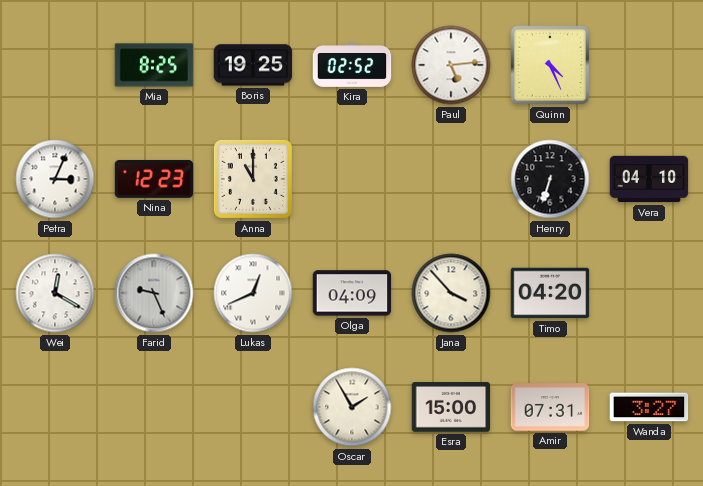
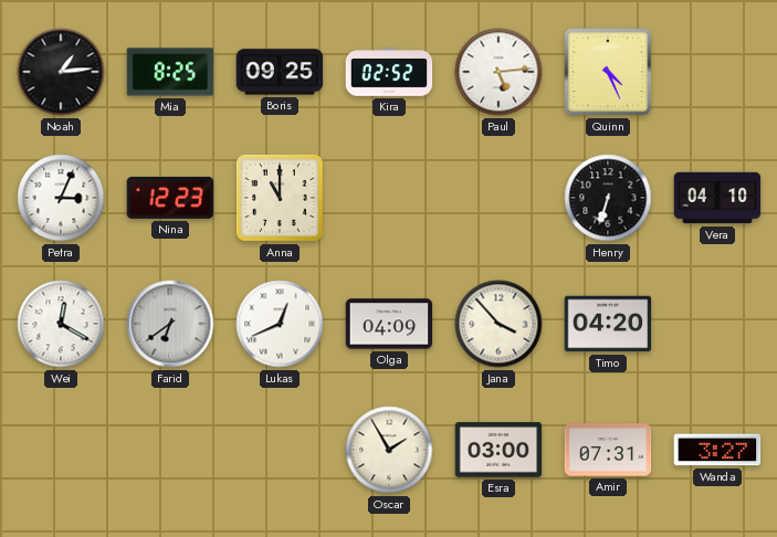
Noah: none -> 1:14 (61, 72)
Boris: 19:25 -> 09:25 (280, 72)
Farid: 9:26 -> 6:39 (170, 324)
Esra: 15:00 -> 03:00 (498, 450)
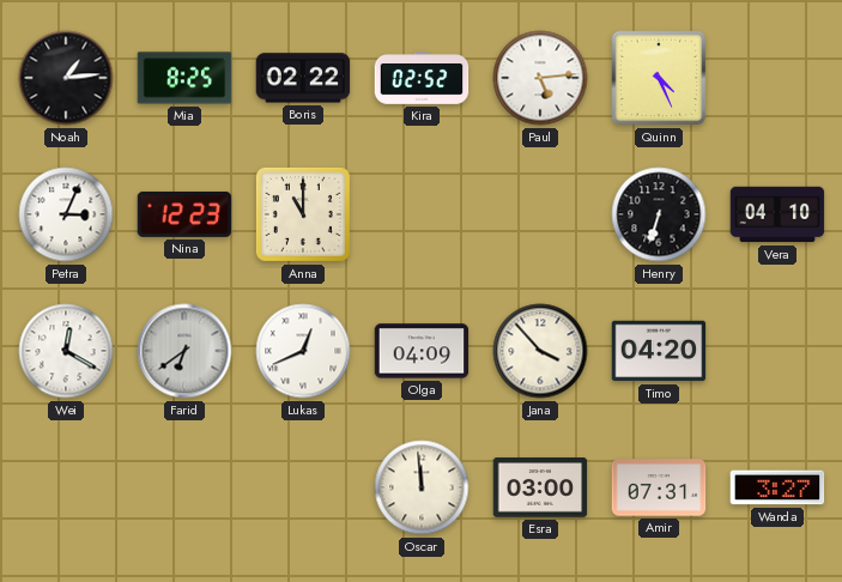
Boris: 09:25 -> 02:22 (303, 78)
Oscar: 1:55 -> 11:59 (422, 487)
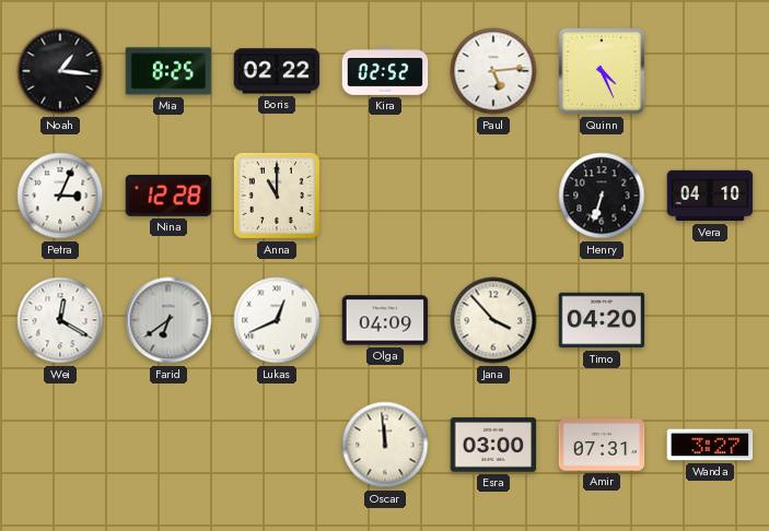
Noah: 1:14 -> 1:16 (60, 71)
Nina: 12:23 -> 12:28 (168, 196)
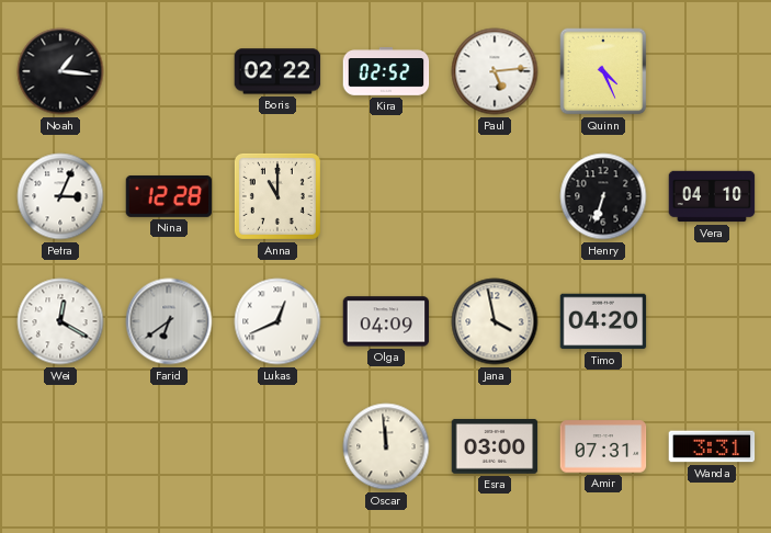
Mia: 8:25 -> none (168, 71)
Jana: 3:53 -> 3:58 (495, 321)
Wanda: 3:27 -> 3:31 (712, 446)
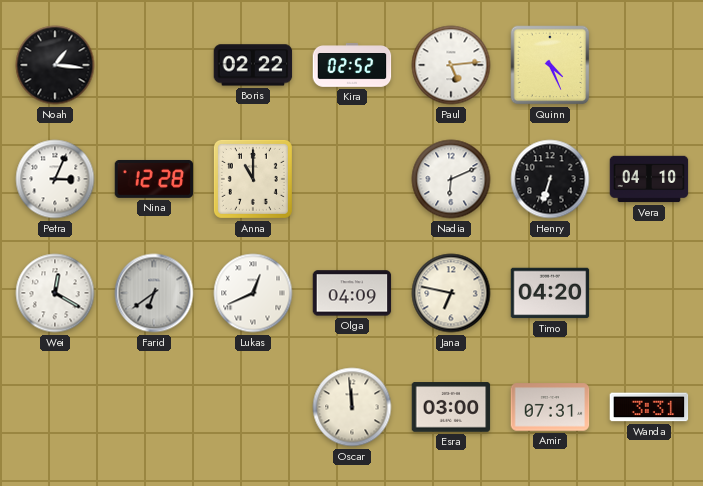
Nadia: none -> 6:11 (451, 179)
Jana: 3:58 -> 6:47 (451, 293)
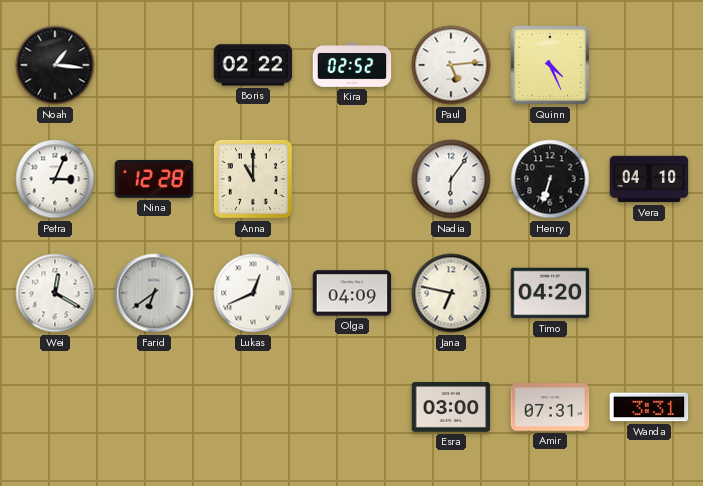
Nadia: 6:11 -> 6:06 (451, 179)
Oscar: 11:59 -> none (352, 407)
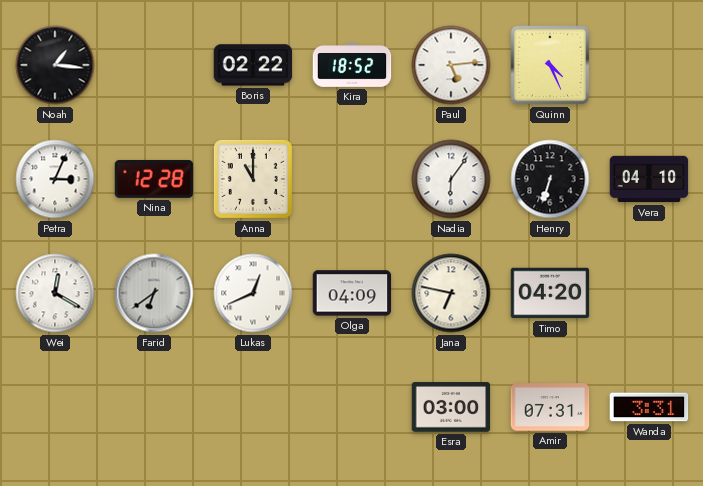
Kira: 02:52 -> 18:52 (352, 65)
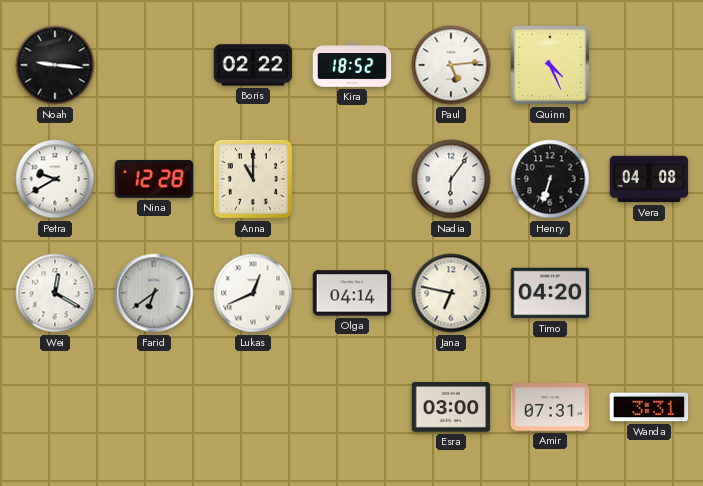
Noah: 1:16 -> 9:16 (55, 65)
Petra: 3:04 -> 9:40 (55, 179)
Vera: 04:10 -> 04:08 (649, 179)
Olga: 04:09 -> 04:14 (352, 293)
